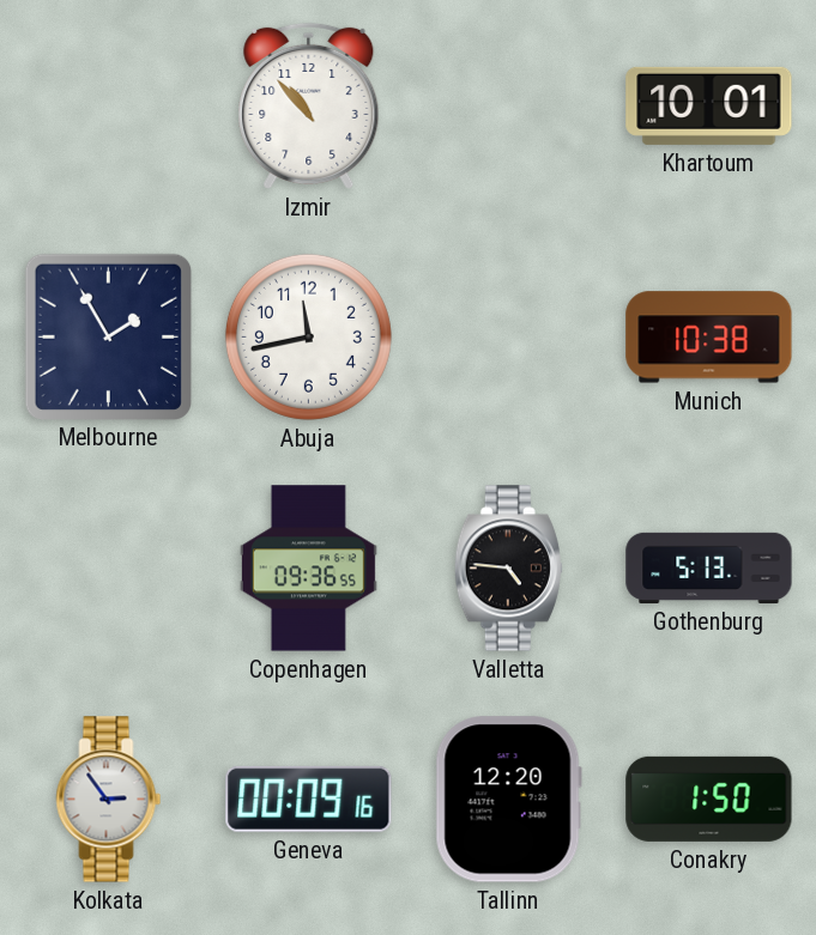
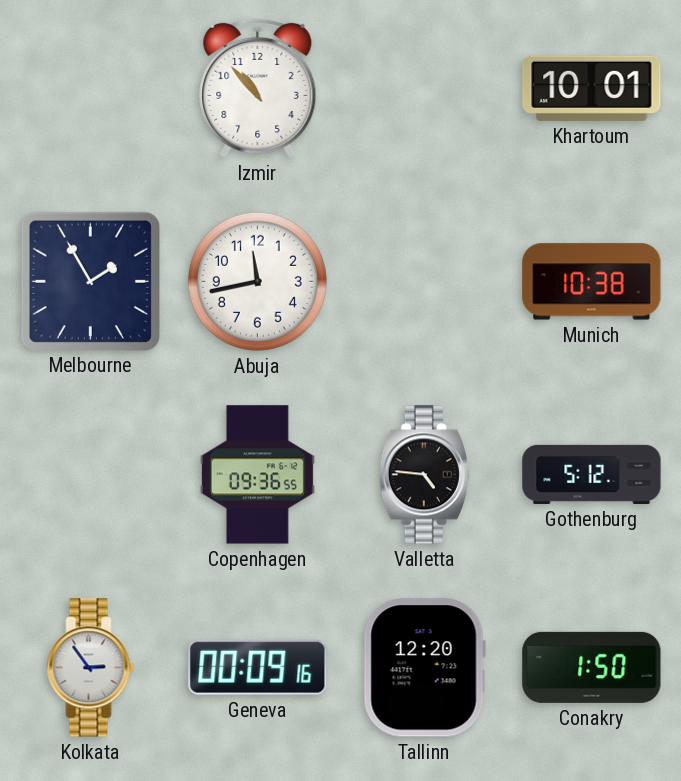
Gothenburg: 5:13 -> 5:12 (592, 474)
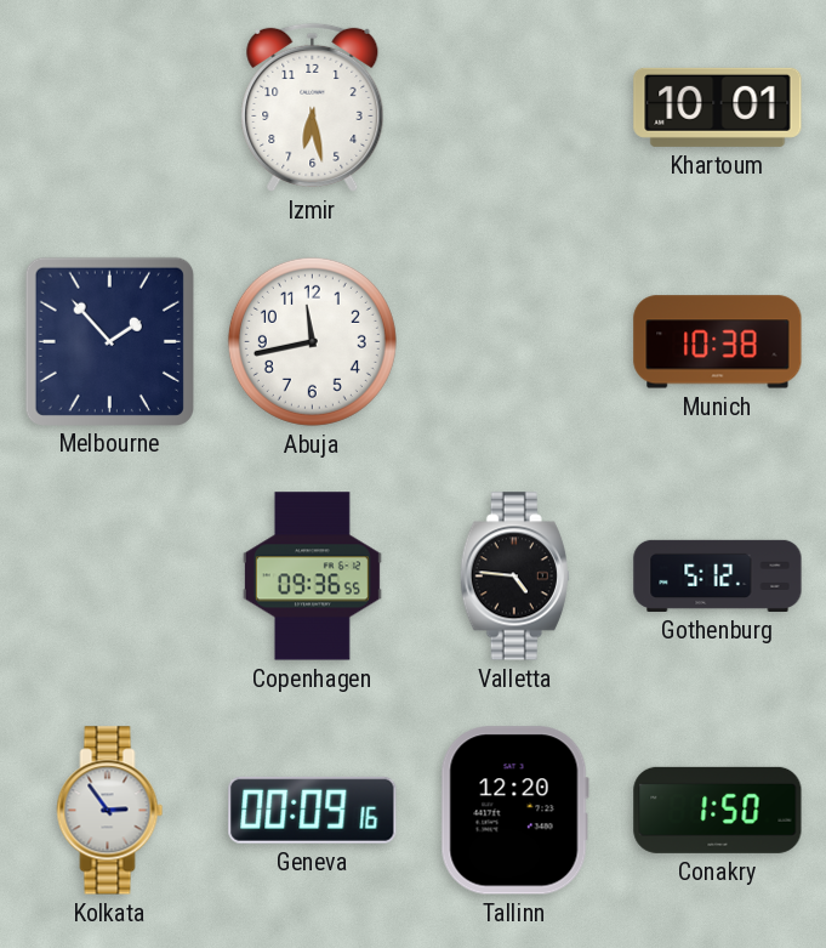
Izmir: 10:53 -> 6:28 (313, 107)
Melbourne: 1:55 -> 1:53 (109, 341)
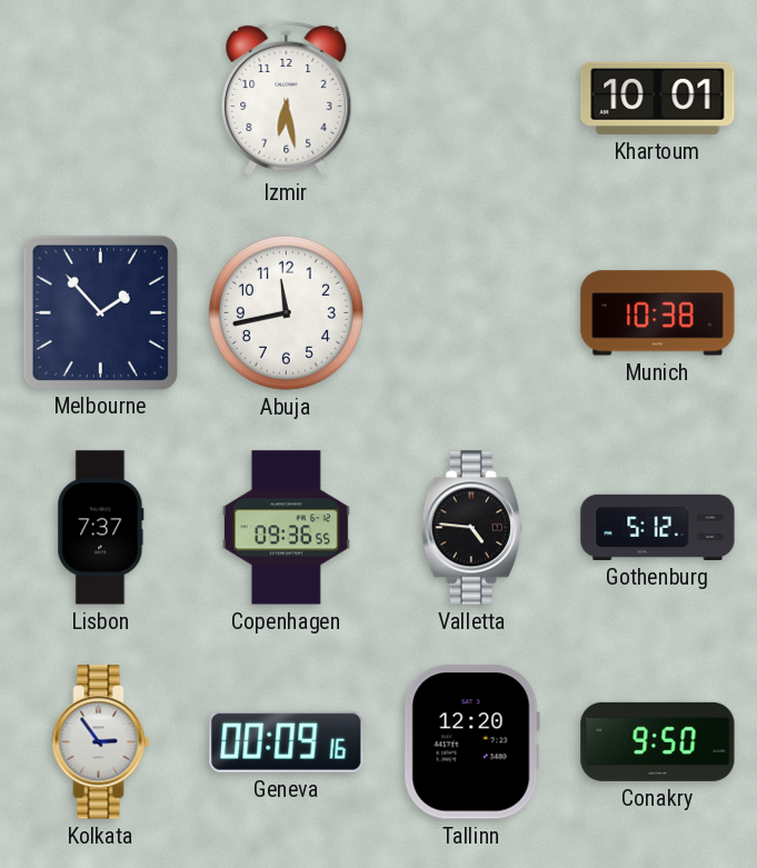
Lisbon: none -> 7:37 (101, 528)
Conakry: 1:50 -> 9:50 (658, 741)
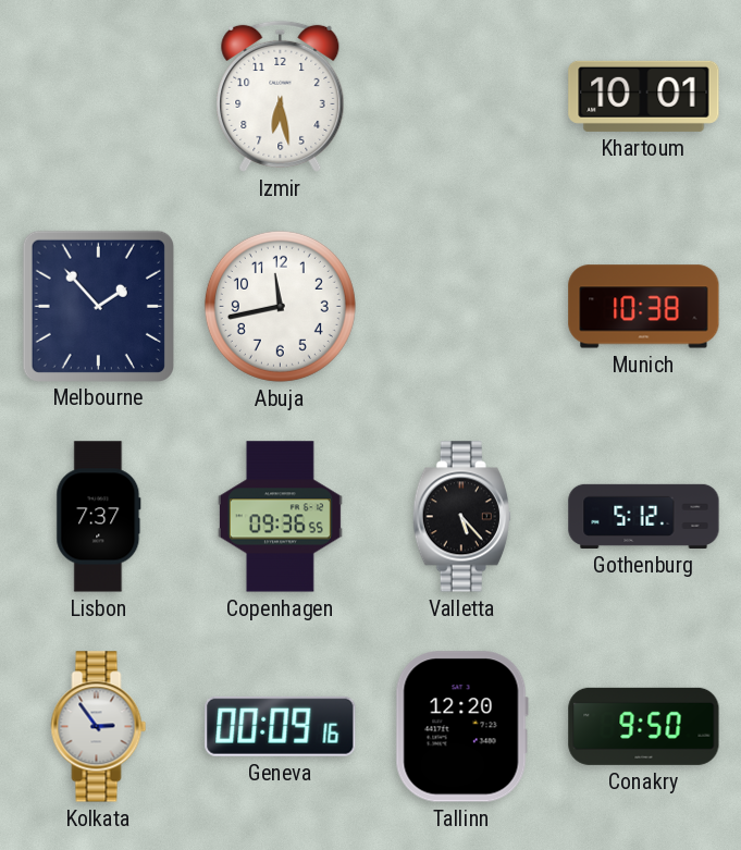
Valletta: 4:46 -> 5:23 (461, 517)
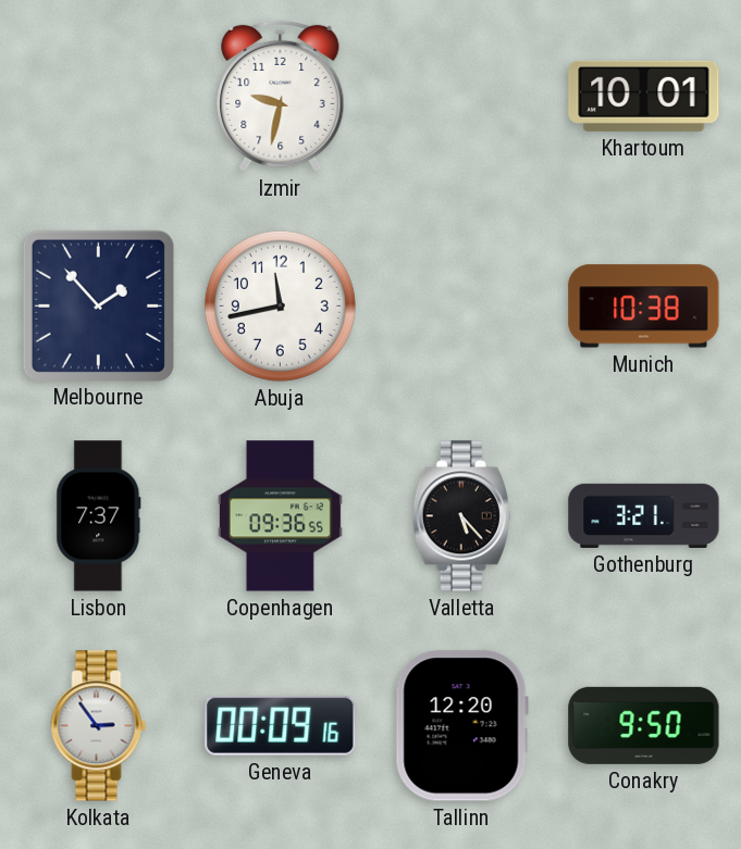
Izmir: 6:28 -> 9:32 (281, 96)
Gothenburg: 5:12 -> 3:21 (644, 515)
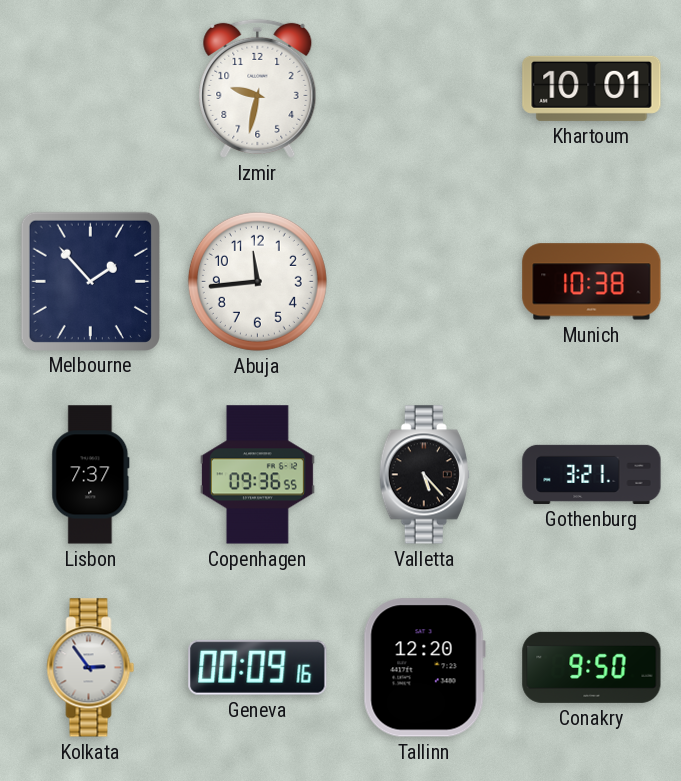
Abuja: 11:43 -> 11:44 (257, 281)
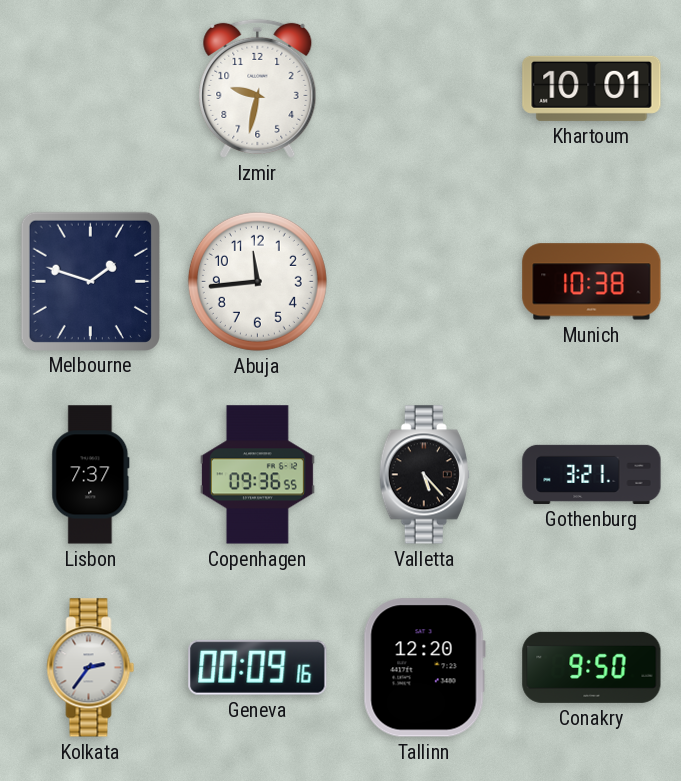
Melbourne: 1:53 -> 1:48 (90, 281)
Kolkata: 2:54 -> 2:36 (91, 668)
